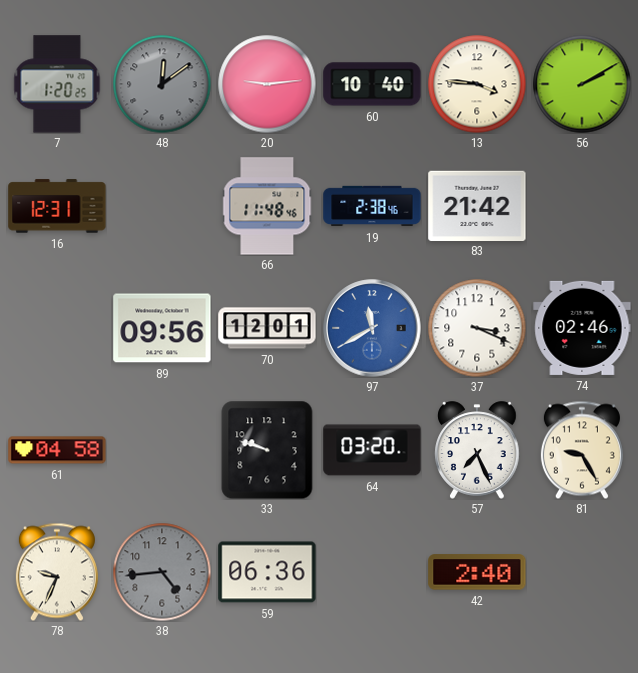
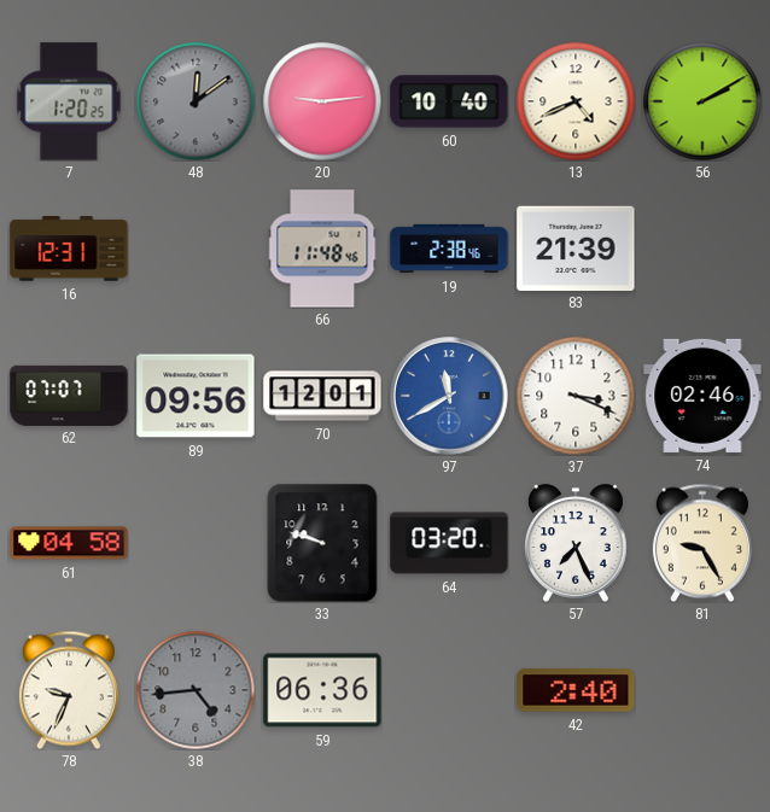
13: 3:46 -> 4:41 (576, 101)
83: 21:42 -> 21:39 (576, 247)
62: none -> 07:07 (69, 395)
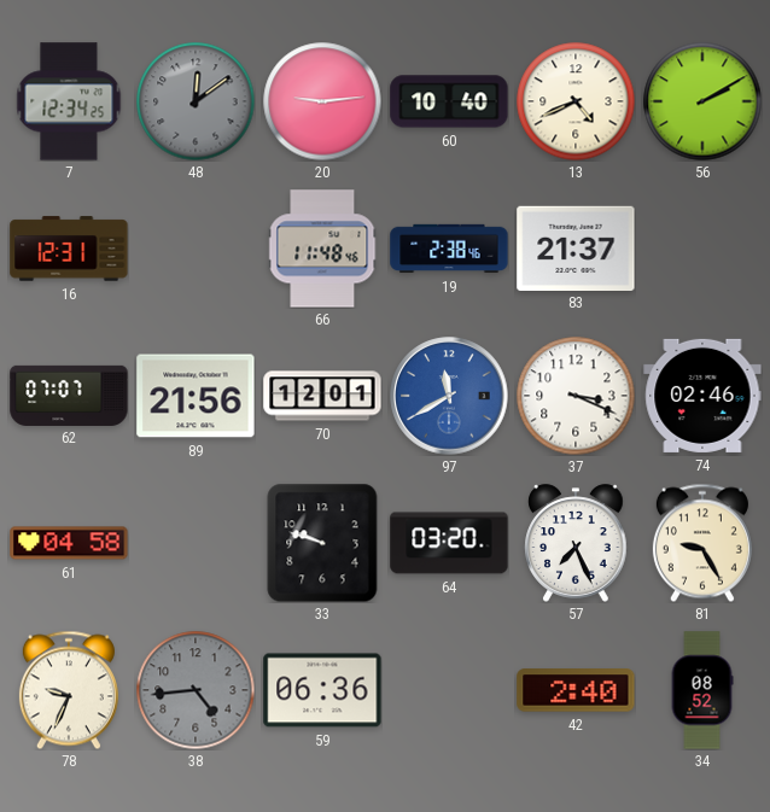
7: 1:20 -> 12:34 (69, 101)
83: 21:39 -> 21:37 (576, 247)
89: 09:56 -> 21:56 (196, 396)
34: none -> 08:52 (702, 690)
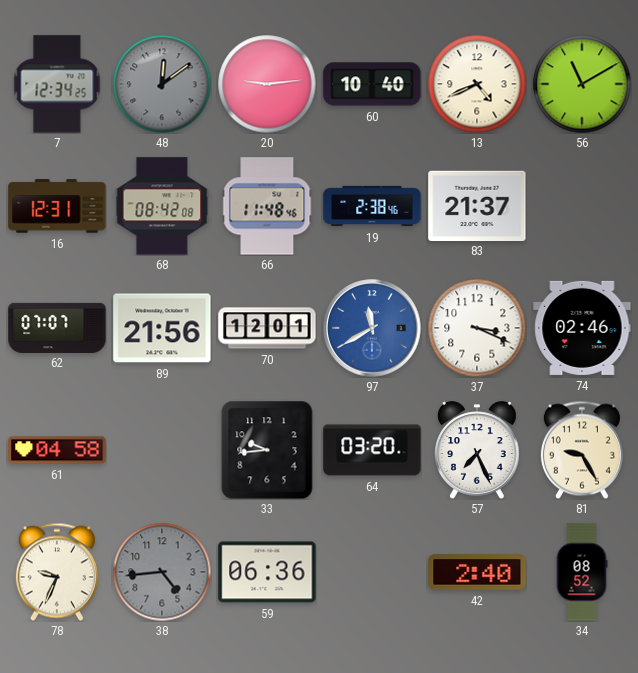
56: 2:10 -> 11:10 (582, 84)
68: none -> 08:42 (162, 206)
33: 9:48 -> 9:44 (267, 450)
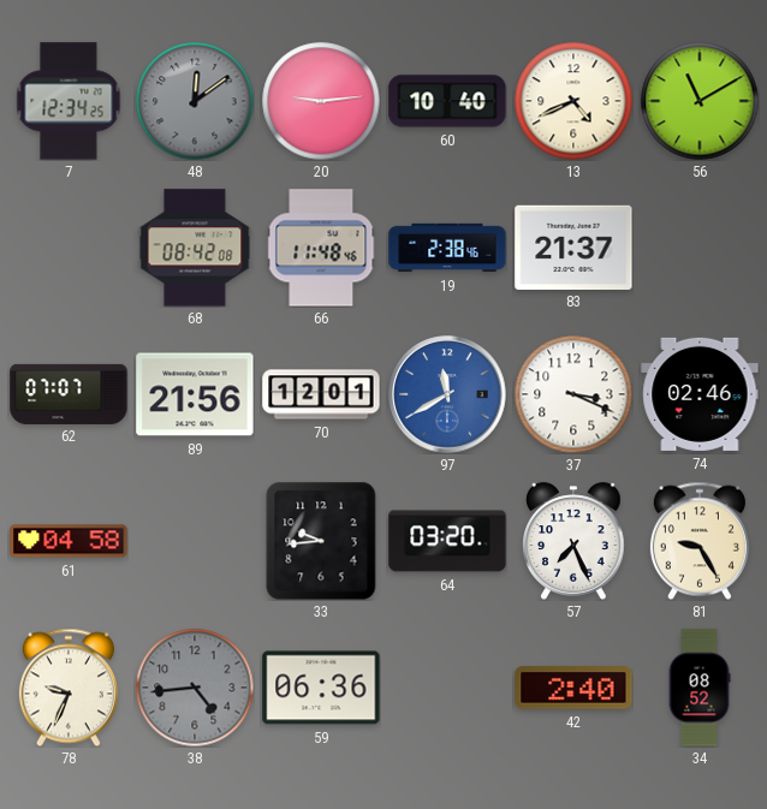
16: 12:31 -> none (57, 206)
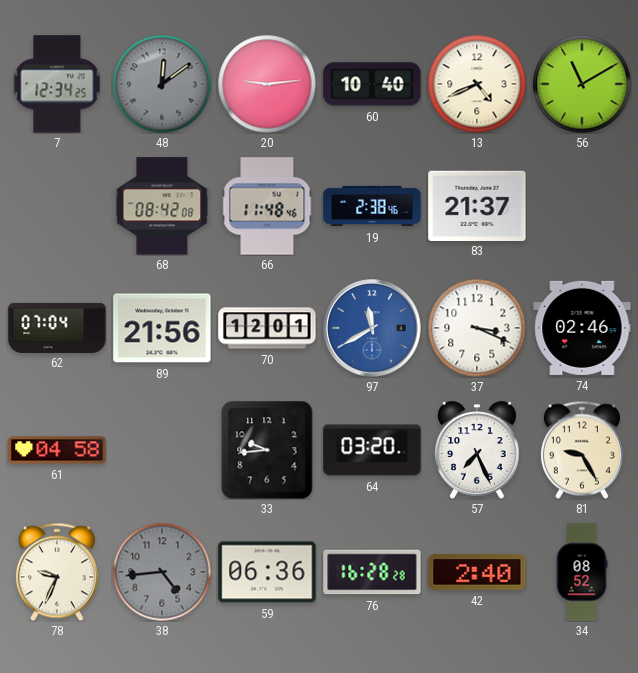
62: 07:07 -> 07:04 (57, 327)
76: none -> 16:28 (372, 572)
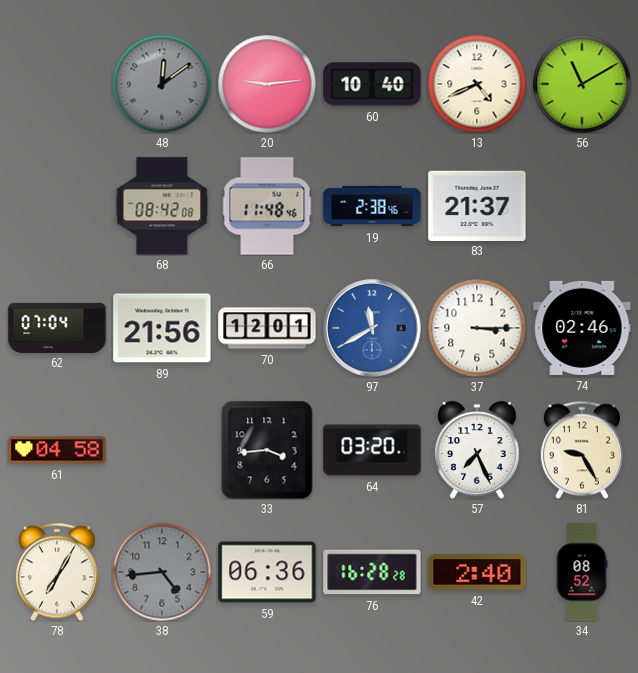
7: 12:34 -> none (57, 84)
37: 3:19 -> 3:15 (477, 328)
33: 9:44 -> 3:44 (267, 450)
78: 9:34 -> 7:05 (57, 572)
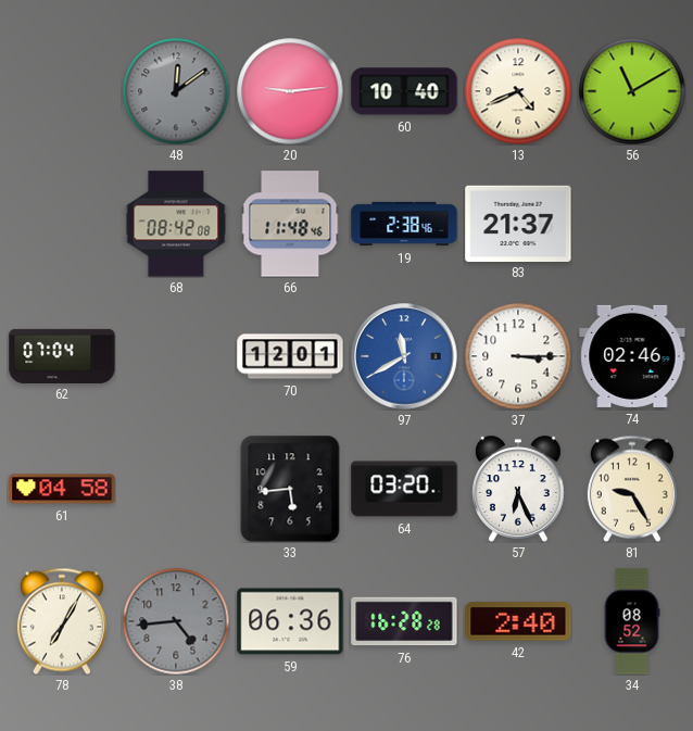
89: 21:56 -> none (162, 328)
33: 3:44 -> 5:44 (290, 489)
57: 7:26 -> 6:26 (518, 489)
